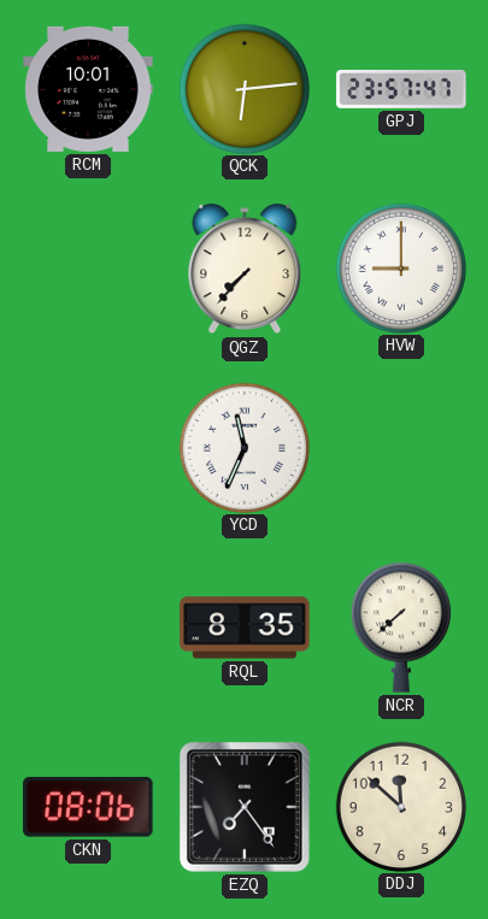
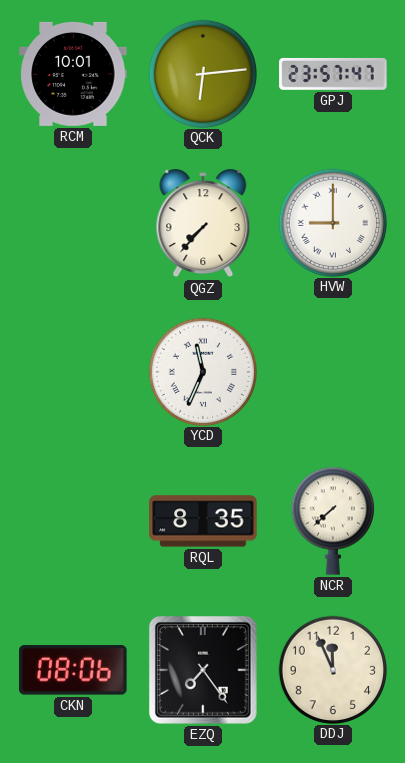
DDJ: 11:52 -> 11:56 (332, 669)
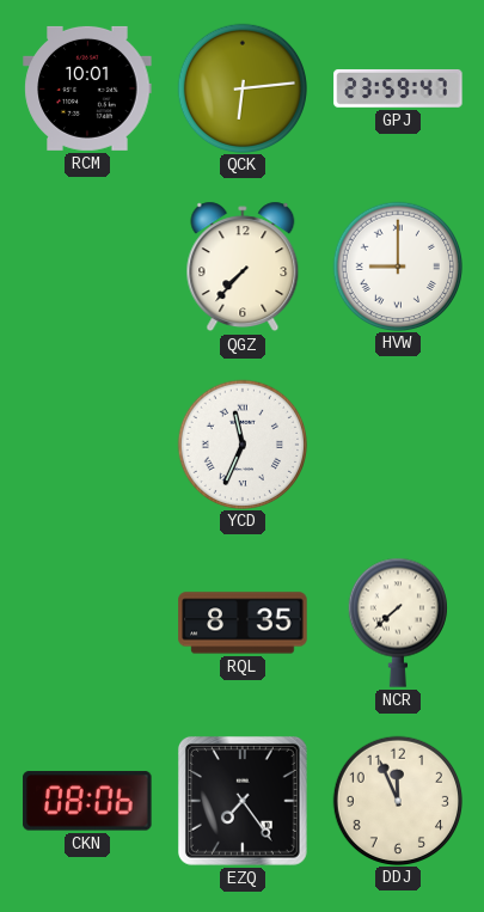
GPJ: 23:57 -> 23:59 (398, 88)
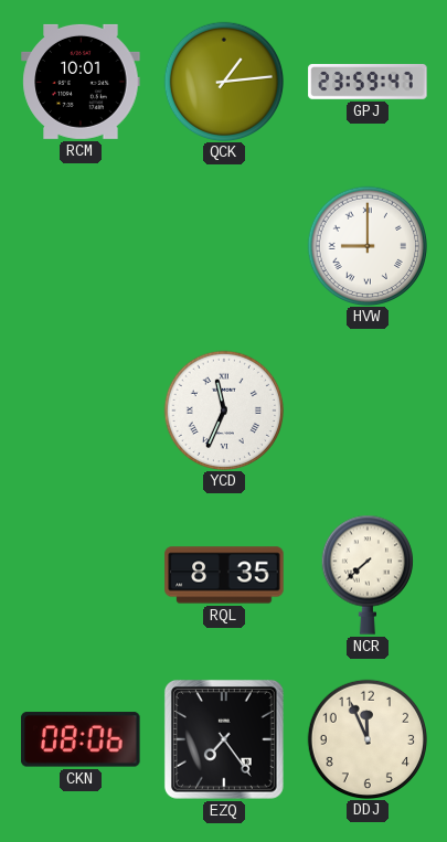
QCK: 6:14 -> 1:14 (223, 81)
QGZ: 7:37 -> none (243, 267)
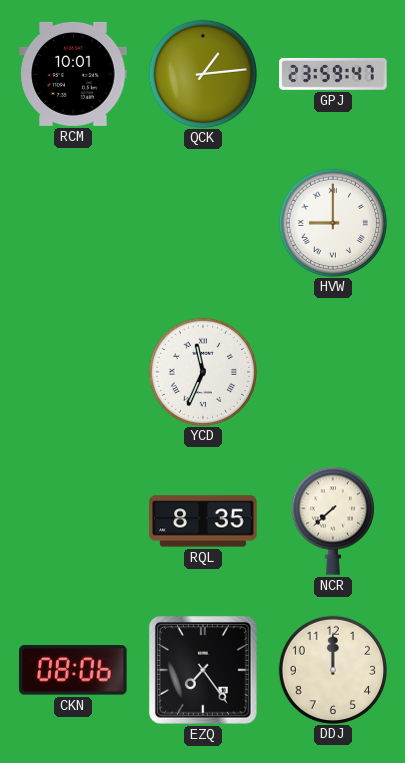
DDJ: 11:56 -> 12:00 (332, 669)
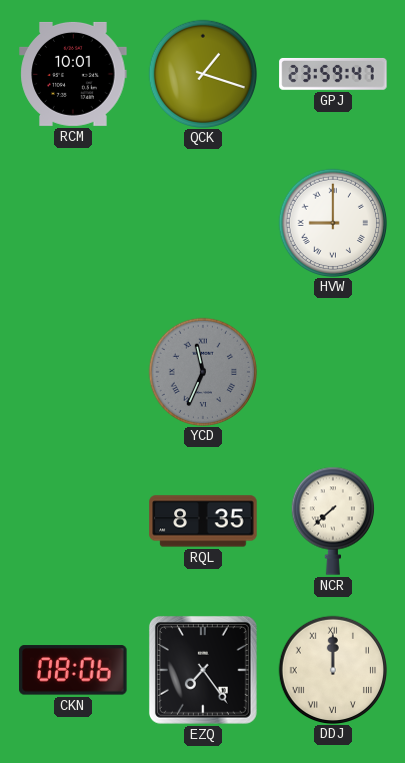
QCK: 1:14 -> 1:18 (202, 73)
YCD dial: white -> grey (202, 371)
DDJ numerals: Arabic -> Roman (332, 669)
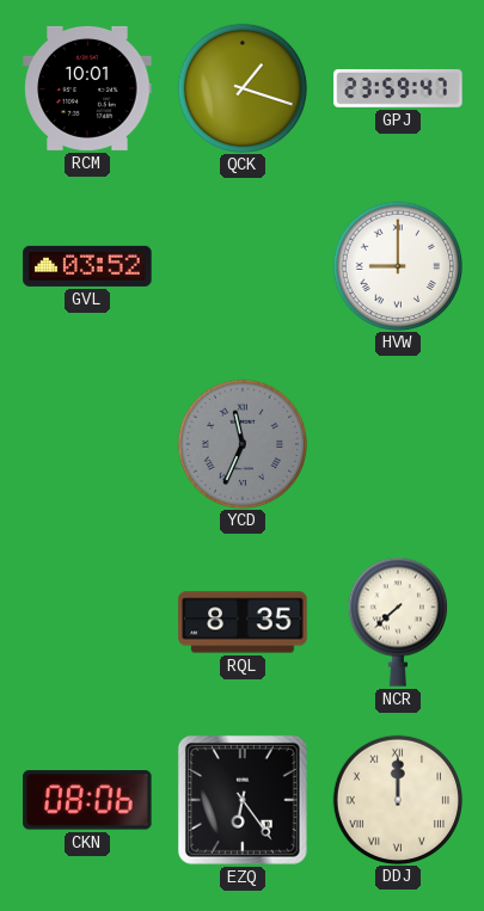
GVL: none -> 03:52 (87, 266)
EZQ: 7:24 -> 6:24 (243, 800)
